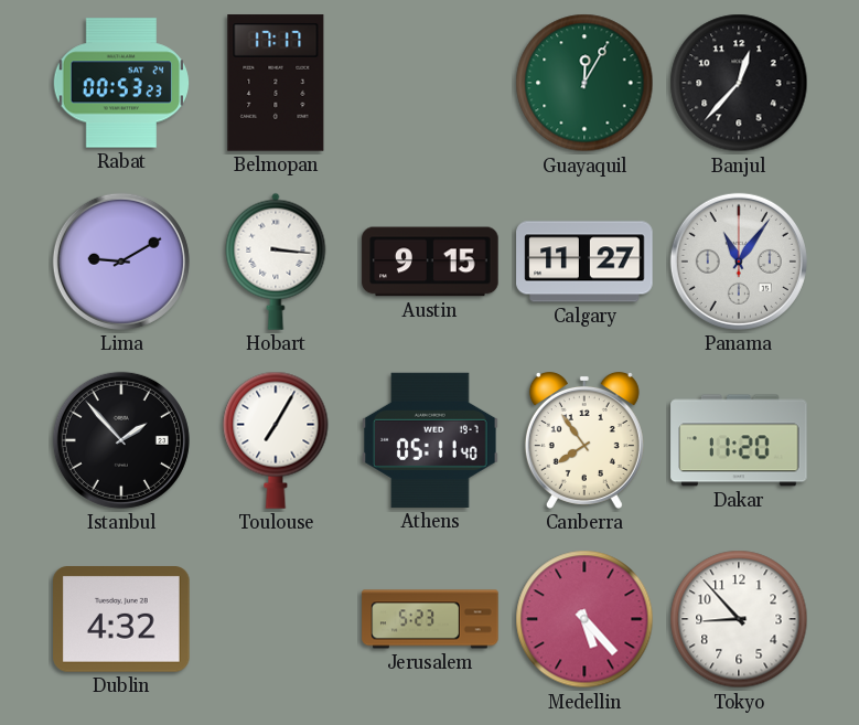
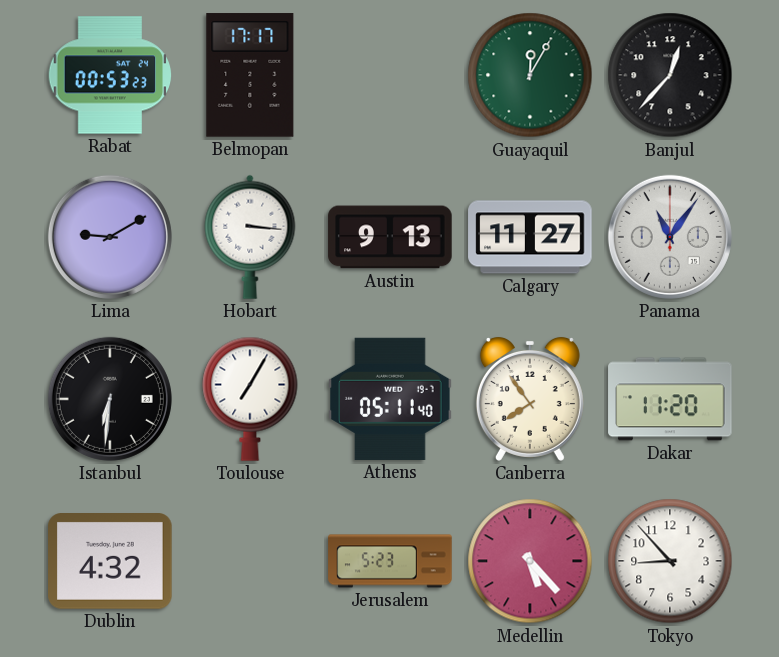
Austin: 9:15 -> 9:13 (390, 237)
Istanbul: 1:53 -> 6:31 (110, 399)
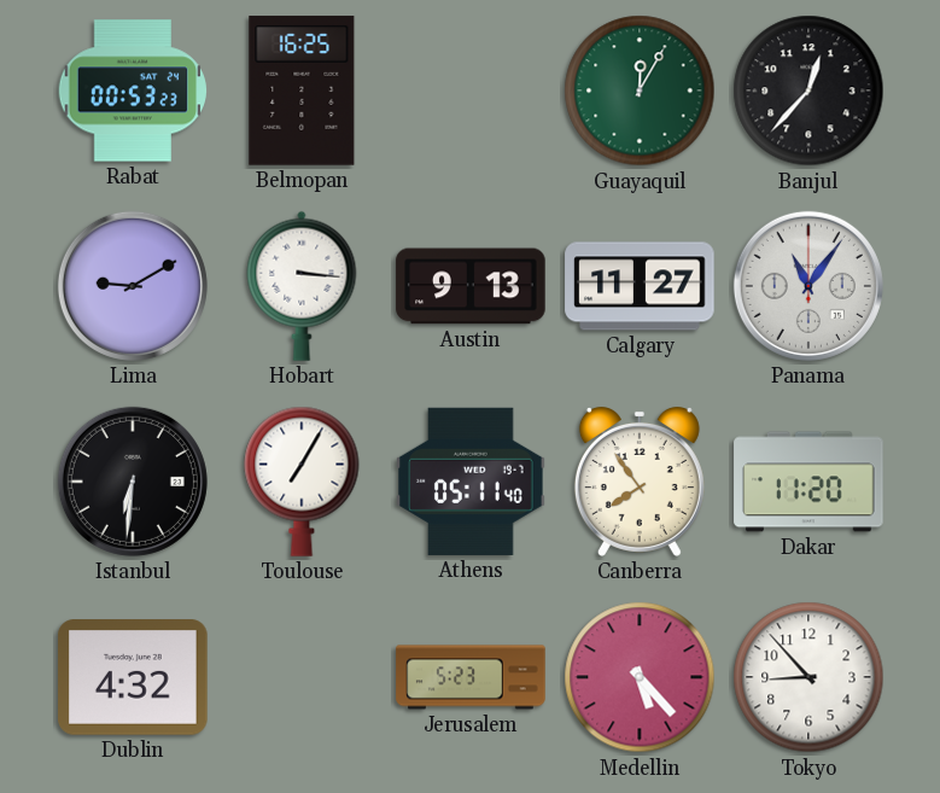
Belmopan: 17:17 -> 16:25 (302, 91)
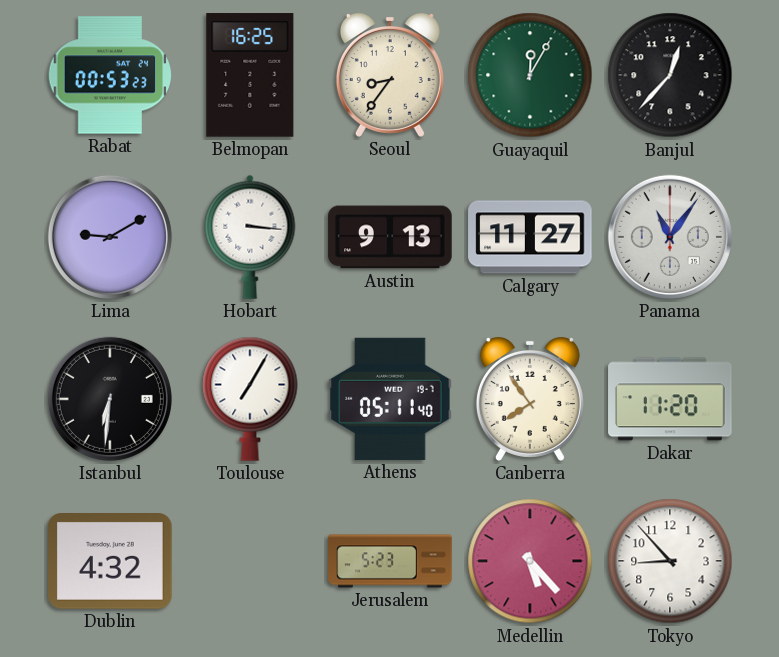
Seoul: none -> 8:36 (390, 75)
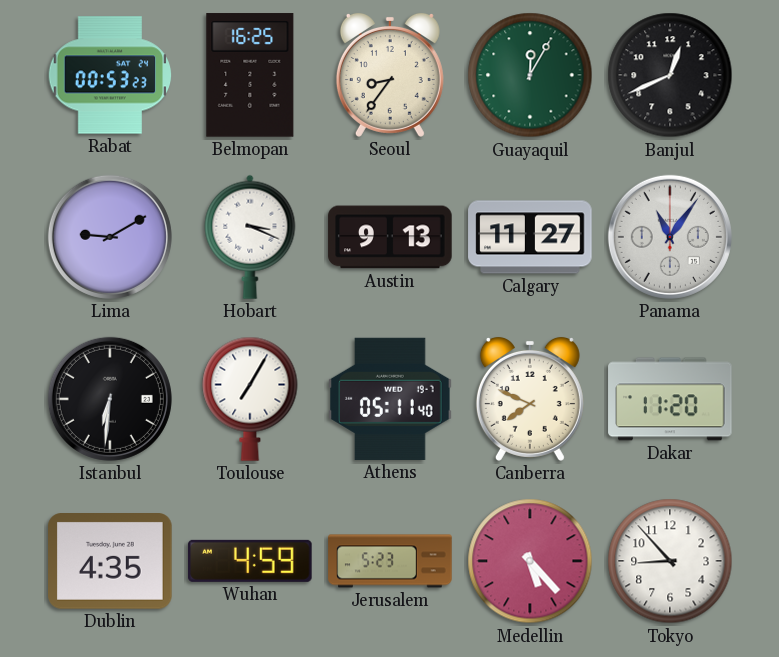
Banjul: 12:37 -> 12:41 (670, 75)
Hobart: 3:16 -> 3:19 (250, 237)
Canberra: 7:54 -> 7:49 (530, 399)
Dublin: 4:32 -> 4:35 (110, 562)
Wuhan: none -> 4:59 (250, 561)
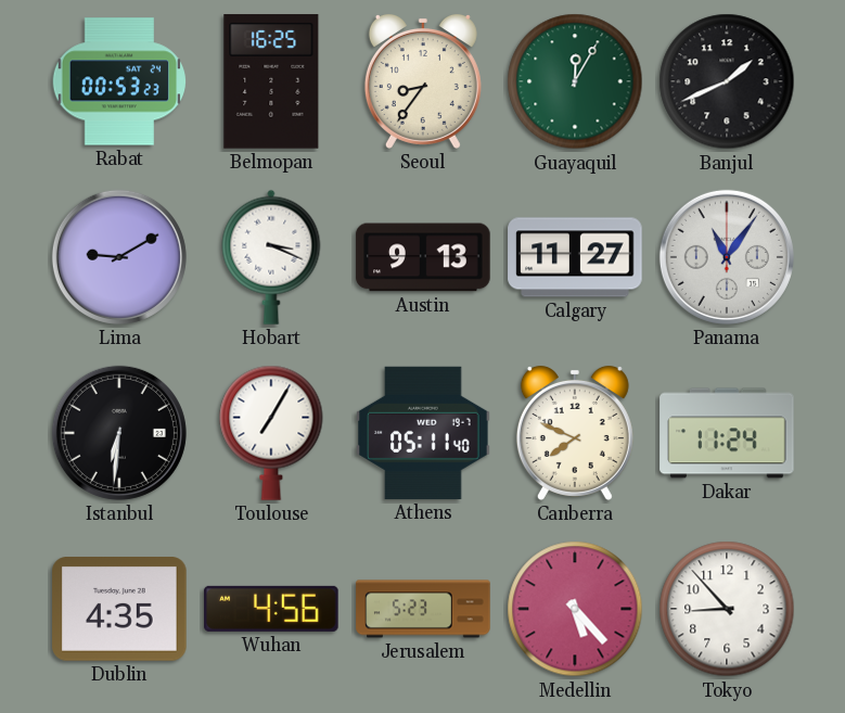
Banjul: 12:41 -> 1:41 (727, 81)
Dakar: 11:20 -> 11:24 (727, 433)
Wuhan: 4:59 -> 4:56 (271, 609)
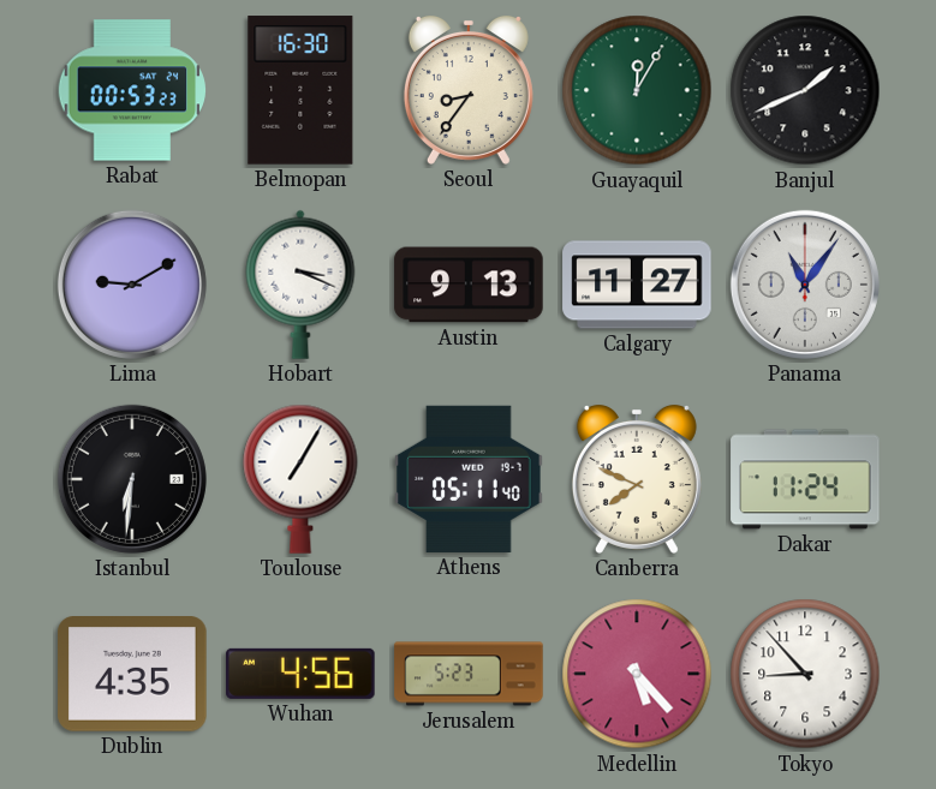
Belmopan: 16:25 -> 16:30 (300, 90)
